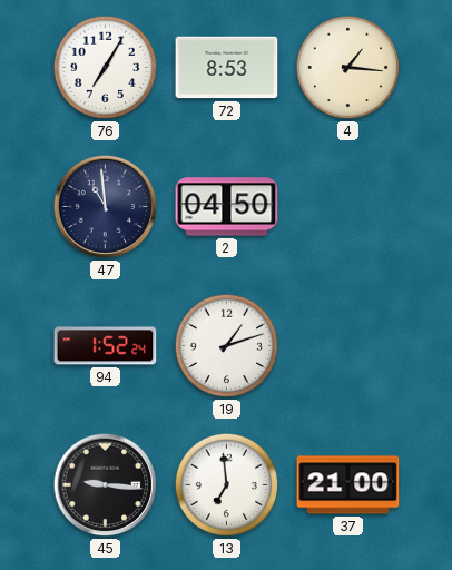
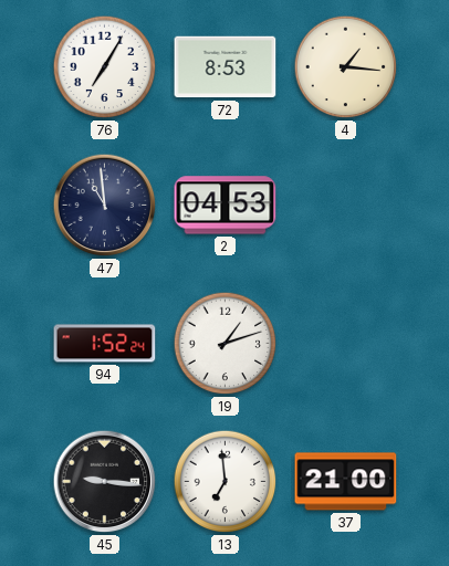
2: 04:50 -> 04:53 (226, 206)
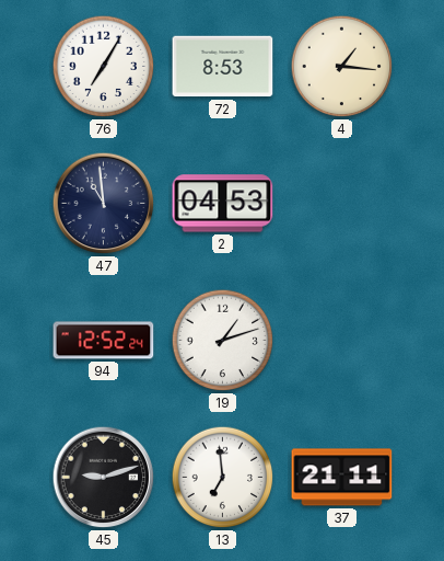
94: 1:52 -> 12:52 (104, 341)
45: 9:16 -> 9:12 (104, 478)
37: 21:00 -> 21:11 (342, 478)
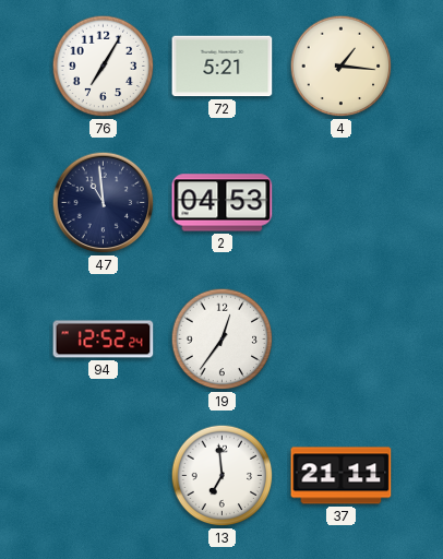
72: 8:53 -> 5:21 (223, 67)
19: 1:12 -> 12:36 (223, 340)
45: 9:12 -> none (104, 478)
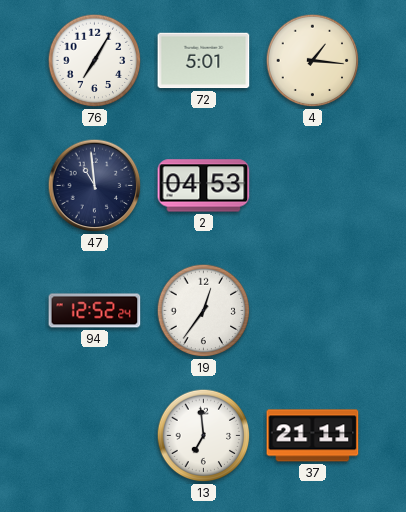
72: 5:21 -> 5:01 (204, 61)
